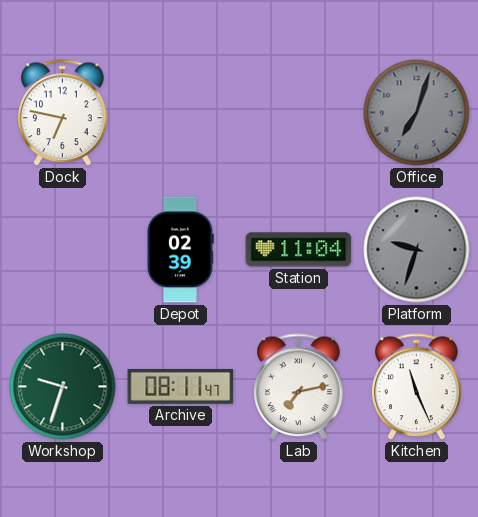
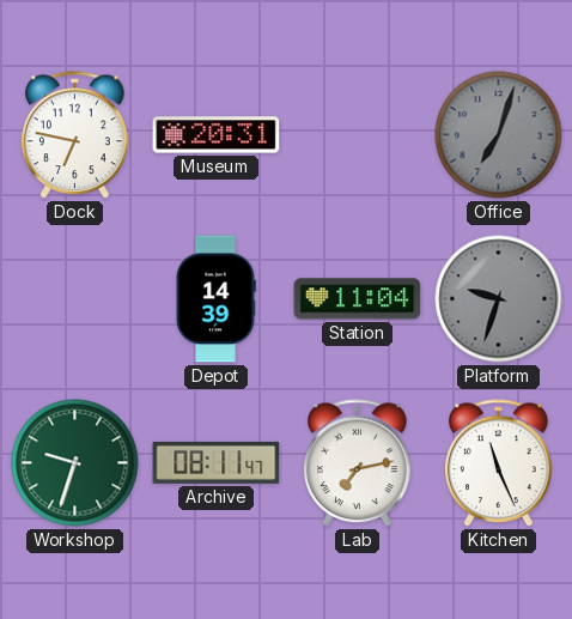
Museum: none -> 20:31 (217, 135)
Depot: 02:39 -> 14:39 (215, 299)
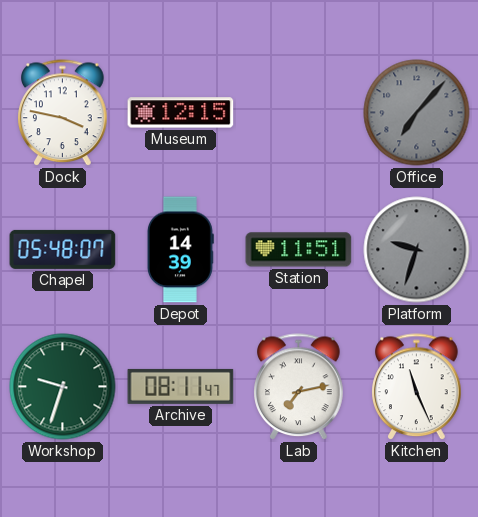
Dock: 6:47 -> 3:47 (63, 113)
Museum: 20:31 -> 12:15 (181, 113)
Office: 7:03 -> 7:07 (417, 113)
Chapel: none -> 05:48 (63, 249)
Station: 11:04 -> 11:51 (299, 250)
